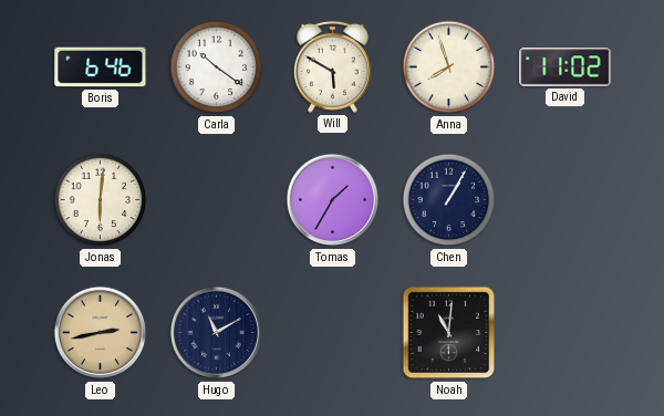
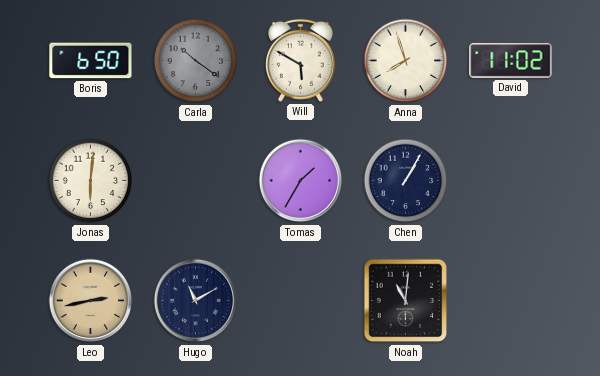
Boris: 6:46 -> 6:50 (91, 61)
Carla dial: white -> grey (196, 61)
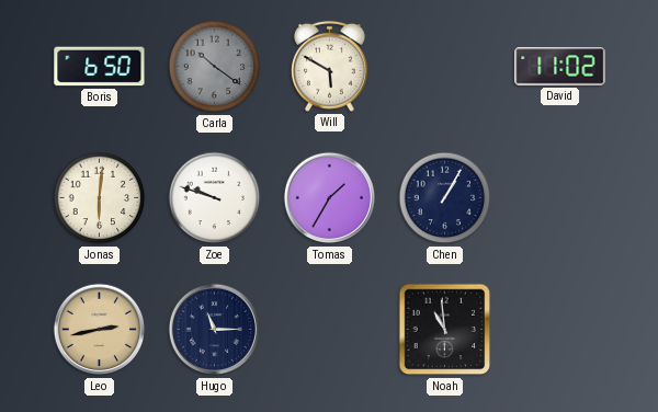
Anna: 7:57 -> none (406, 61)
Zoe: none -> 9:48 (215, 198)
Hugo: 11:10 -> 11:15 (215, 330)
Noah: 11:01 -> 10:59 (445, 330)
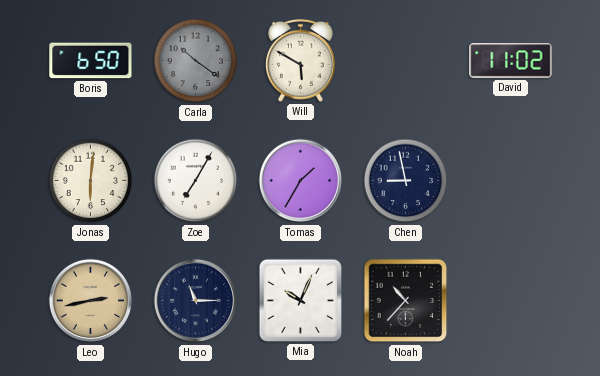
Zoe: 9:48 -> 7:05 (196, 181)
Chen: 1:05 -> 8:58 (406, 181)
Mia: none -> 10:04 (300, 300)
Noah: 10:59 -> 10:37 (406, 301)
